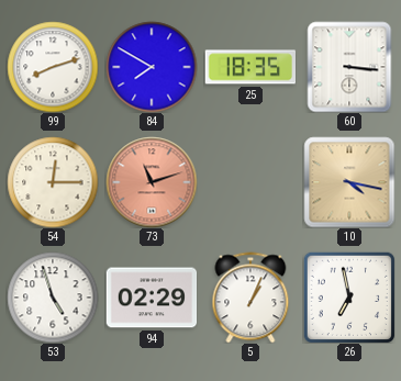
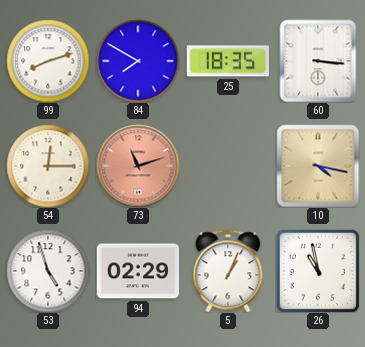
26: 6:58 -> 10:58 (318, 271)
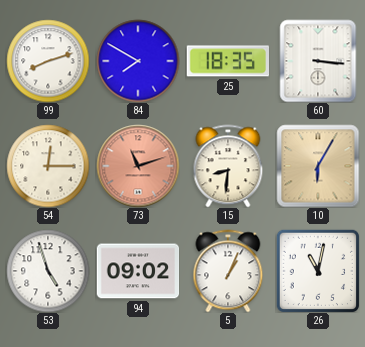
15: none -> 8:31 (228, 166)
10: 4:17 -> 6:05 (318, 166)
94: 02:29 -> 09:02 (138, 271)
26: 10:58 -> 11:02 (318, 271)
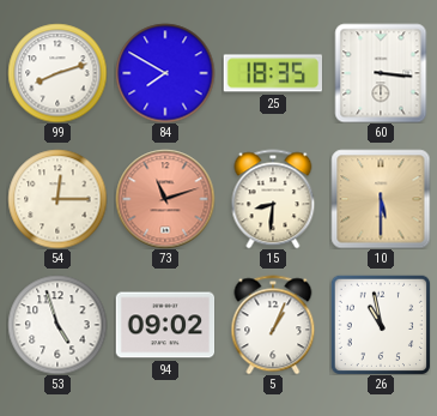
10: 6:05 -> 5:30 (381, 199)
26: 11:02 -> 10:58 (381, 325)
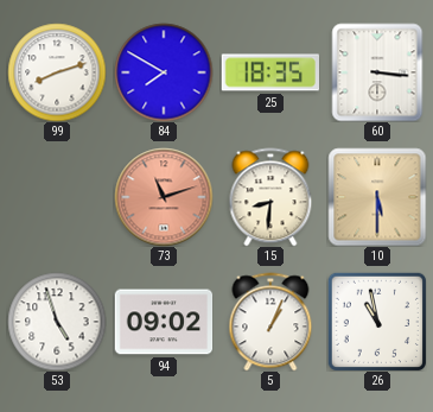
54: 12:15 -> none (57, 199)
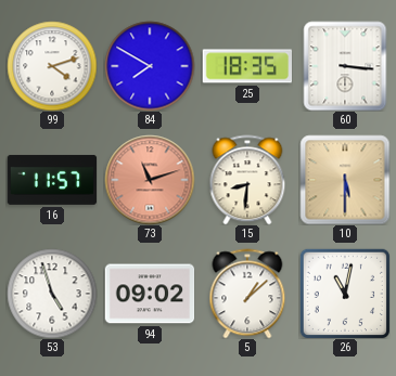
99: 8:12 -> 4:12 (52, 66)
16: none -> 11:57 (52, 180)
5: 1:04 -> 1:08 (247, 294)
26: 10:58 -> 11:02 (345, 294)
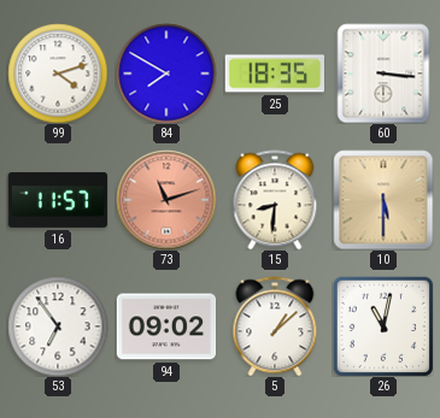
53: 4:57 -> 6:54 (58, 326)
